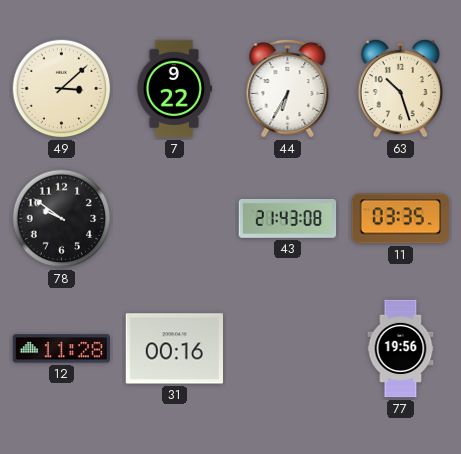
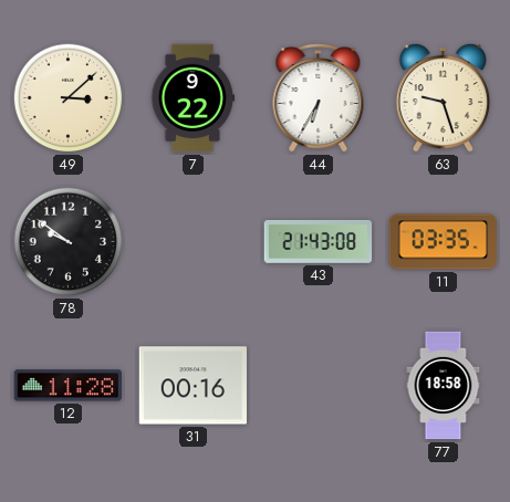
63: 10:27 -> 9:27 (443, 97)
77: 19:56 -> 18:58 (444, 386)
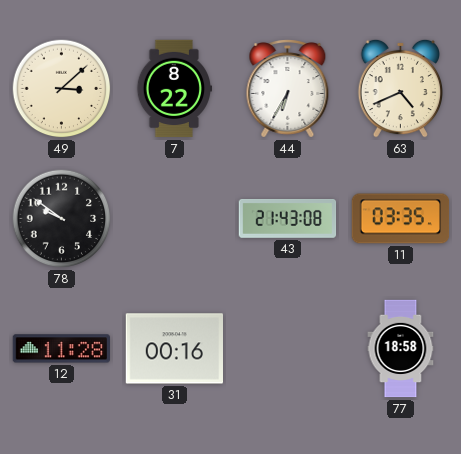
7: 9:22 -> 8:22 (173, 89)
63: 9:27 -> 4:41 (400, 88)
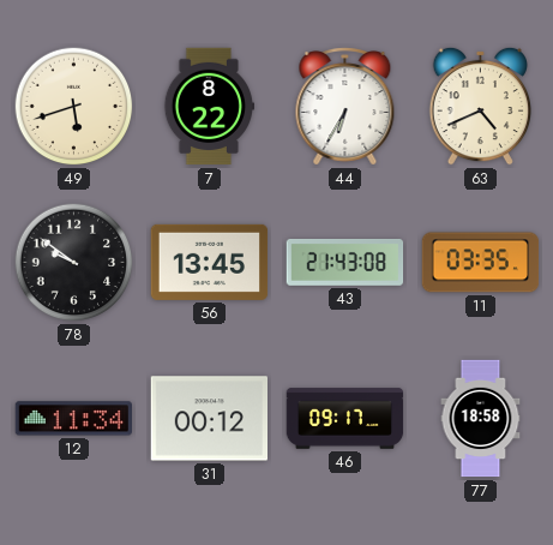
49: 3:08 -> 5:42 (74, 107)
56: none -> 13:45 (210, 262)
12: 11:28 -> 11:34 (74, 419)
31: 00:16 -> 00:12 (210, 419)
46: none -> 09:17 (345, 419)
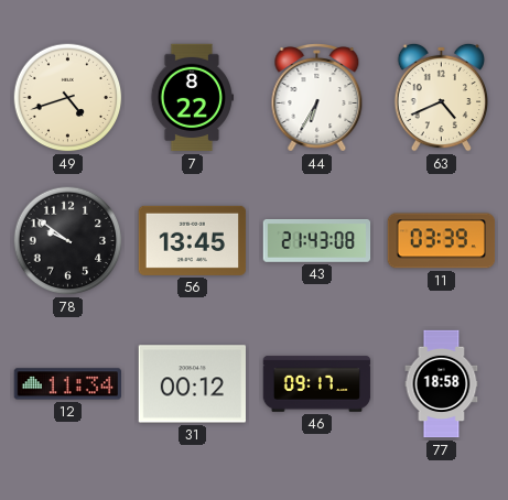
49: 5:42 -> 4:42 (68, 98)
11: 03:35 -> 03:39 (442, 241)
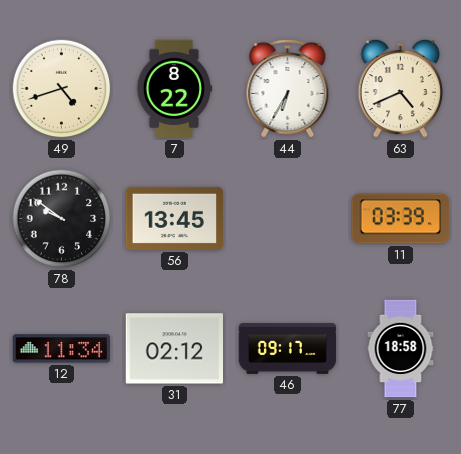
43: 21:43 -> none (317, 240)
31: 00:12 -> 02:12 (175, 349)
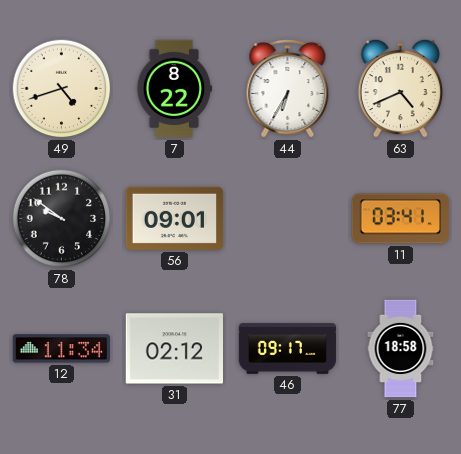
56: 13:45 -> 09:01 (175, 218)
11: 03:39 -> 03:41 (401, 219)
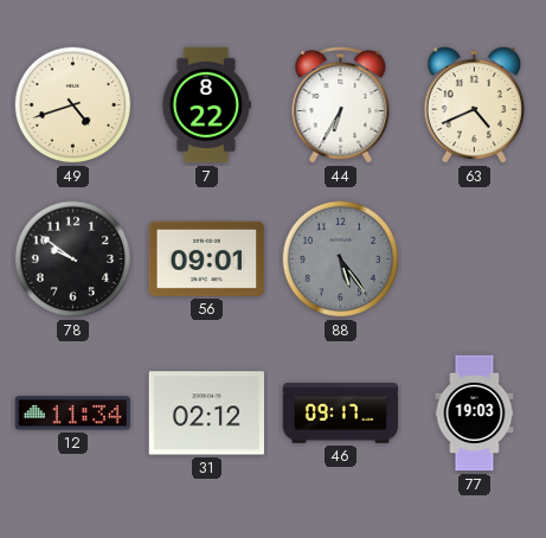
88: none -> 5:24 (341, 260)
11: 03:41 -> none (401, 219)
77: 18:58 -> 19:03 (475, 414)
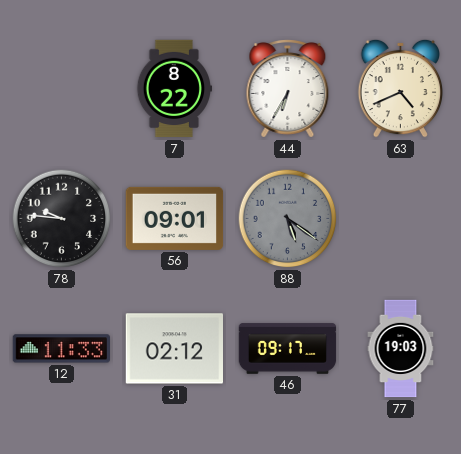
49: 4:42 -> none (73, 105)
78: 9:51 -> 9:46 (62, 219)
88: 5:24 -> 5:21 (288, 219)
12: 11:34 -> 11:33 (62, 349)
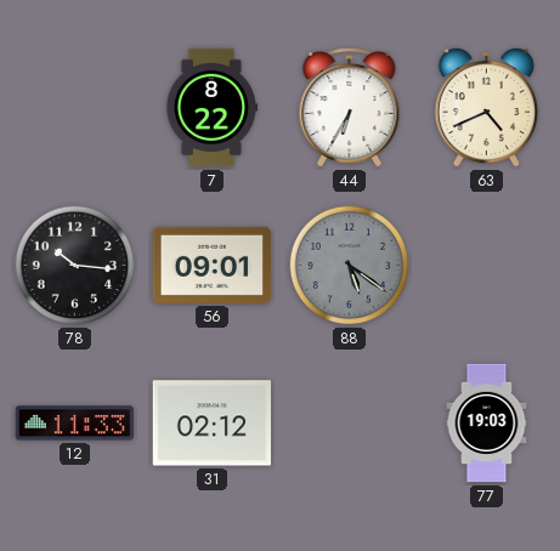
78: 9:46 -> 10:16 (75, 266)
46: 09:17 -> none (288, 349)
